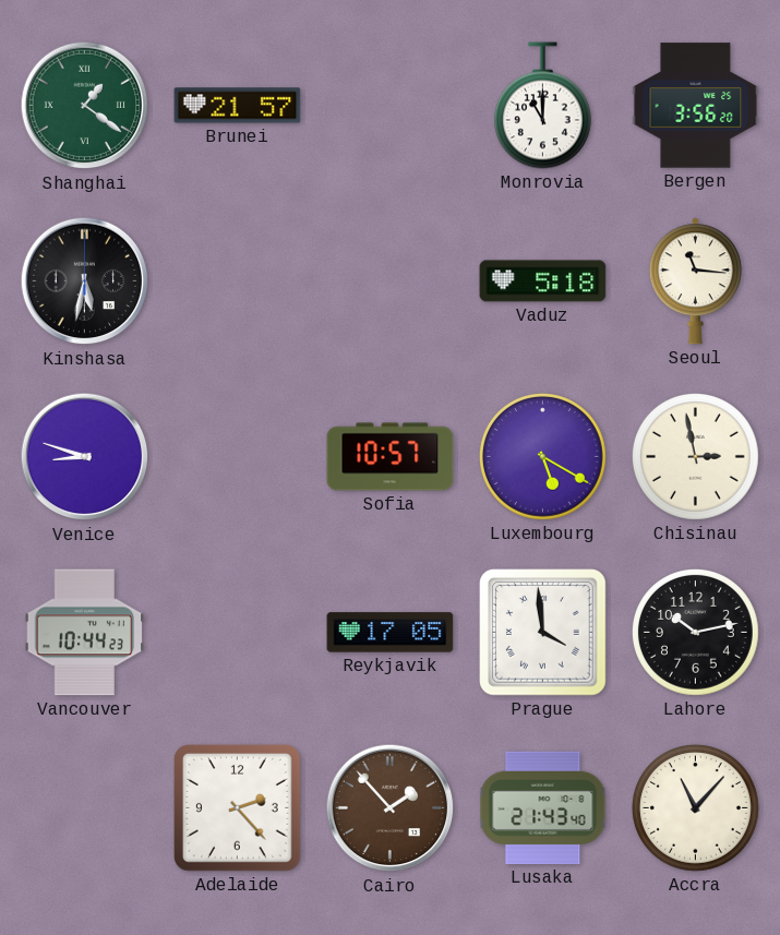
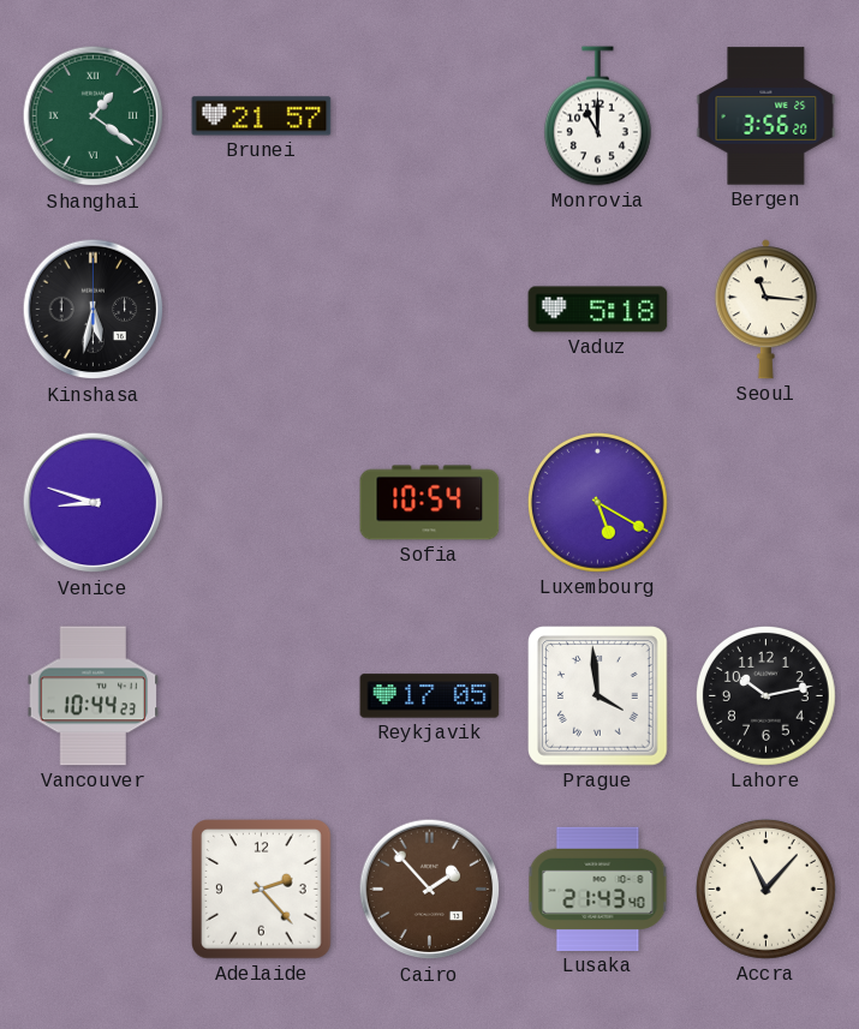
Sofia: 10:57 -> 10:54 (430, 503)
Chisinau: 2:58 -> none (696, 457)
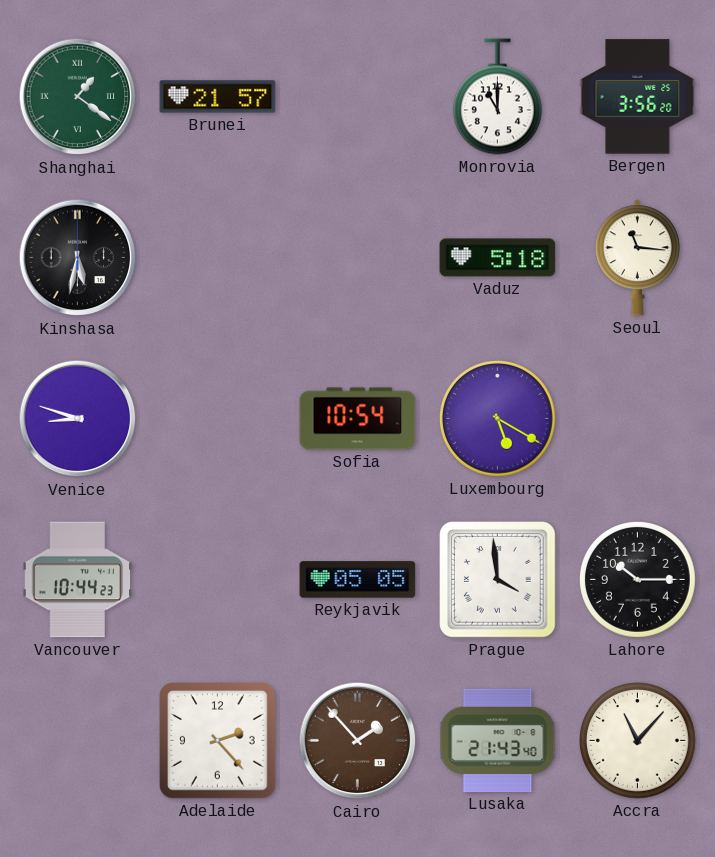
Reykjavik: 17:05 -> 05:05 (358, 580)
Lahore: 10:13 -> 10:15 (638, 580)
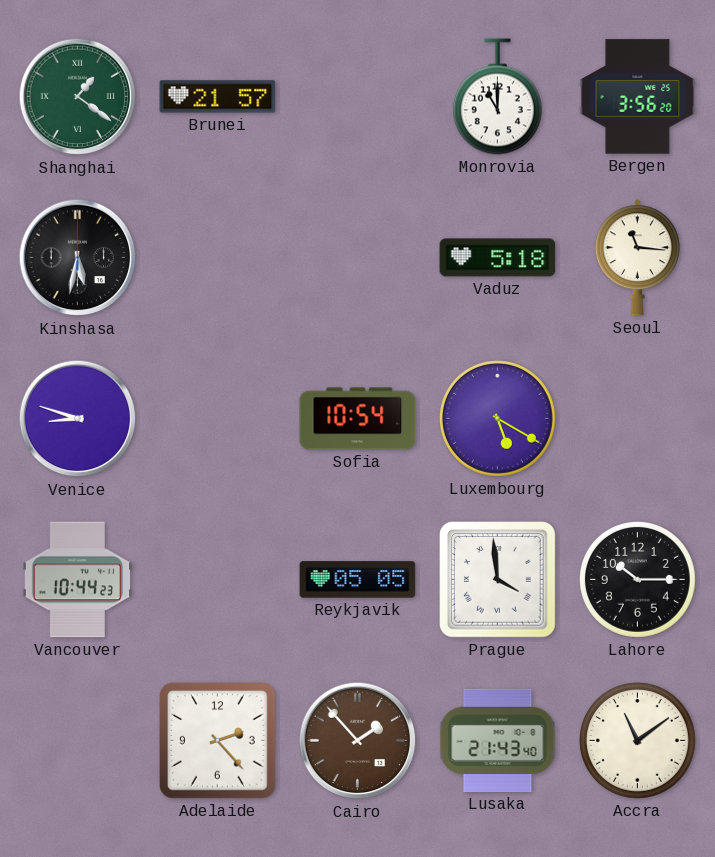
Accra: 11:07 -> 11:09 (638, 741)
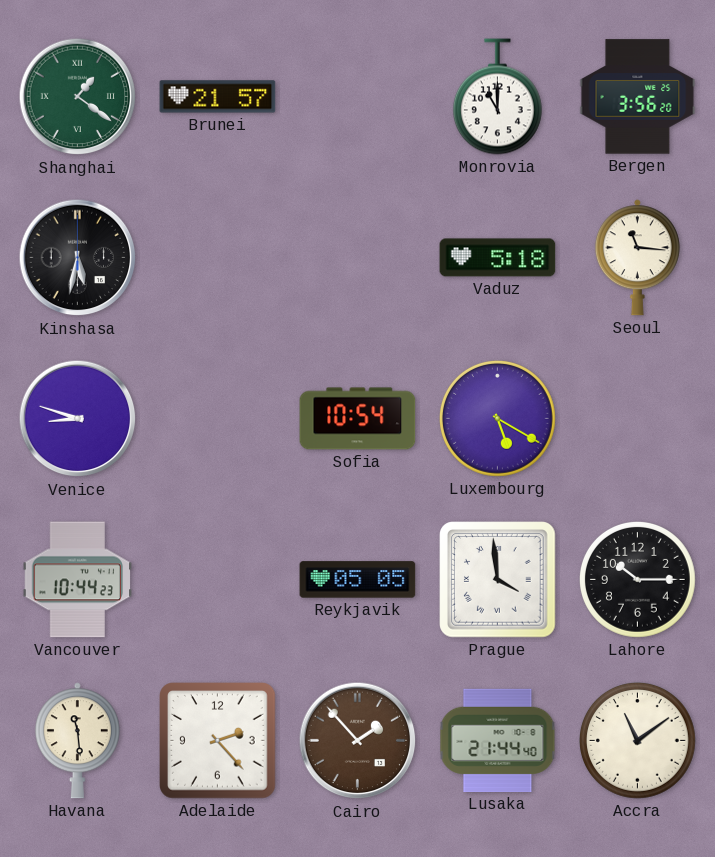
Havana: none -> 11:29 (77, 741)
Lusaka: 21:43 -> 21:44 (498, 740)
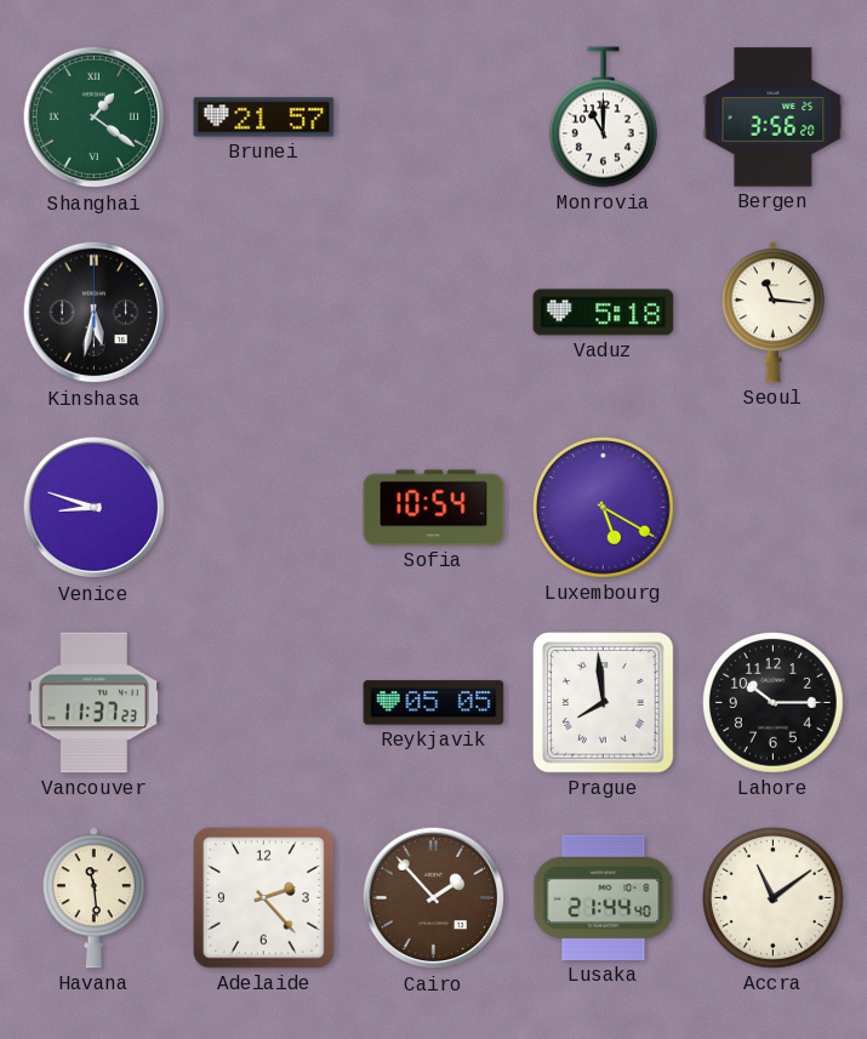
Vancouver: 10:44 -> 11:37 (95, 703)
Prague: 3:59 -> 7:59 (604, 703)
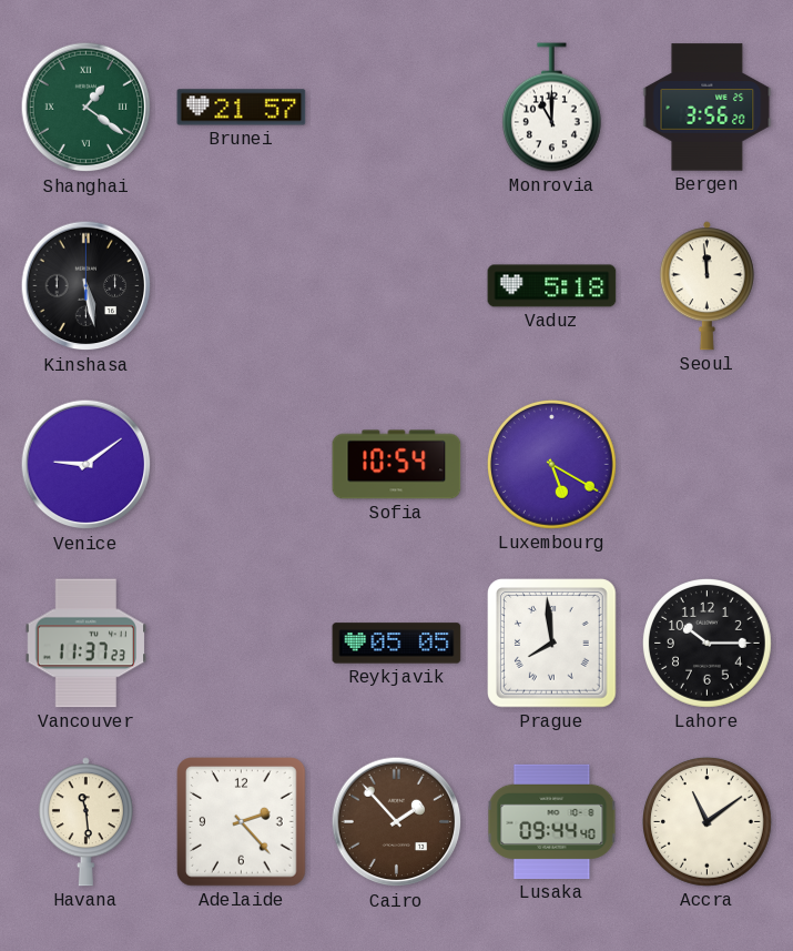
Kinshasa: 5:32 -> 5:28 (87, 286)
Seoul: 11:16 -> 11:59 (706, 286)
Venice: 8:48 -> 9:09 (87, 465)
Lusaka: 21:44 -> 09:44 (552, 821)
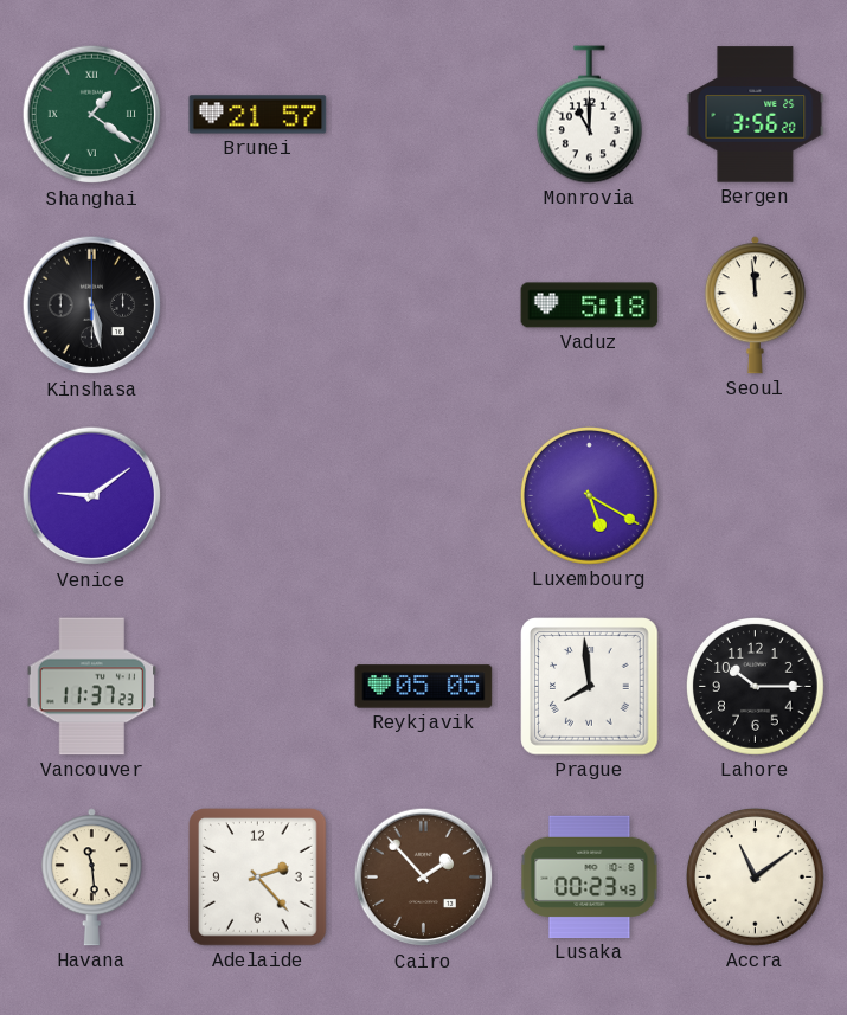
Sofia: 10:54 -> none (397, 465)
Lusaka: 09:44 -> 00:23 (590, 876)
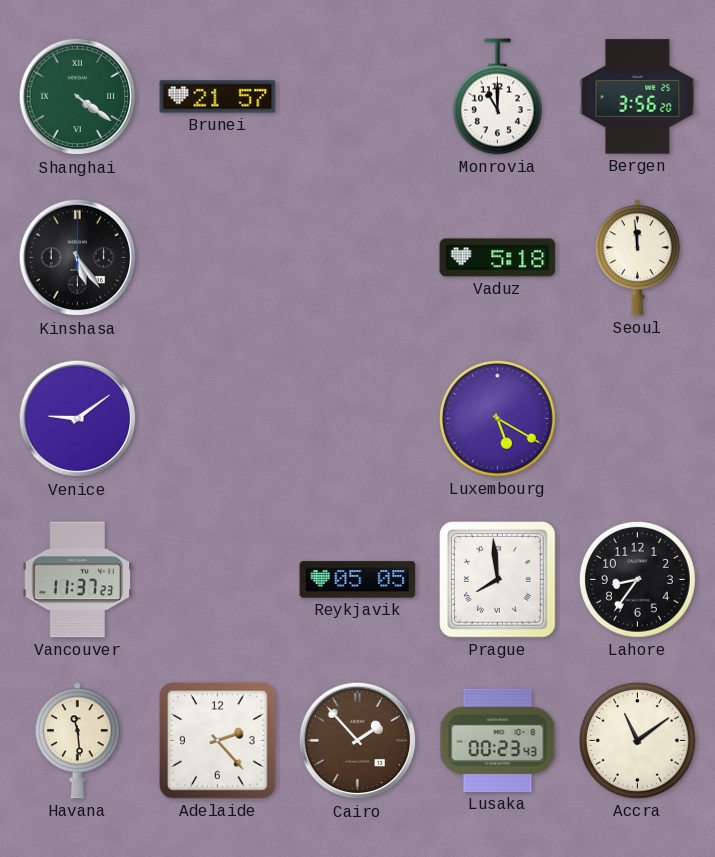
Shanghai: 1:21 -> 4:21 (78, 97)
Kinshasa: 5:28 -> 5:24 (78, 258)
Lahore: 10:15 -> 8:36 (638, 580)
